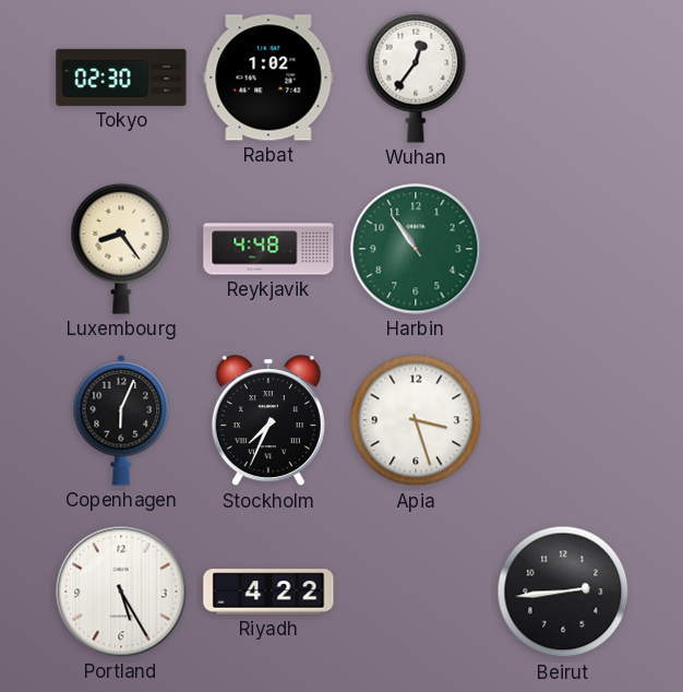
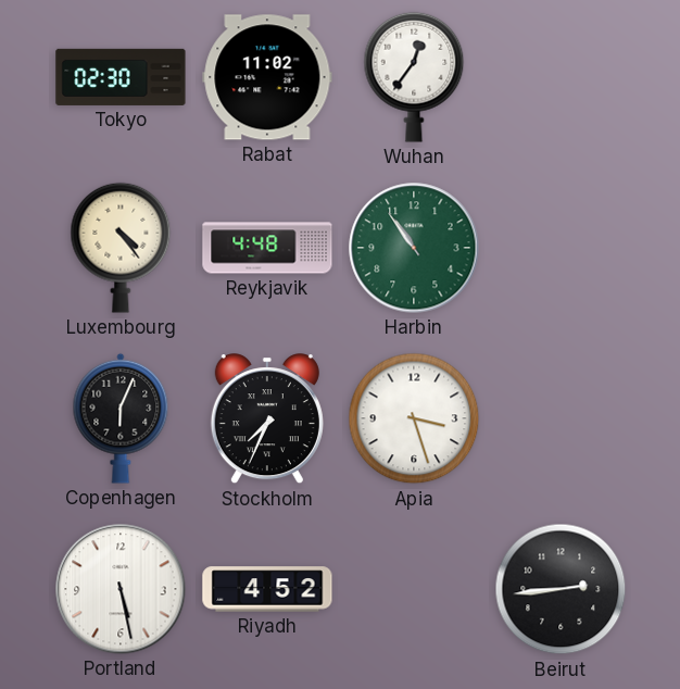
Rabat: 1:02 -> 11:02 (267, 77)
Luxembourg: 8:24 -> 4:24 (121, 248)
Portland: 5:25 -> 5:28 (121, 589)
Riyadh: 4:22 -> 4:52 (267, 589)
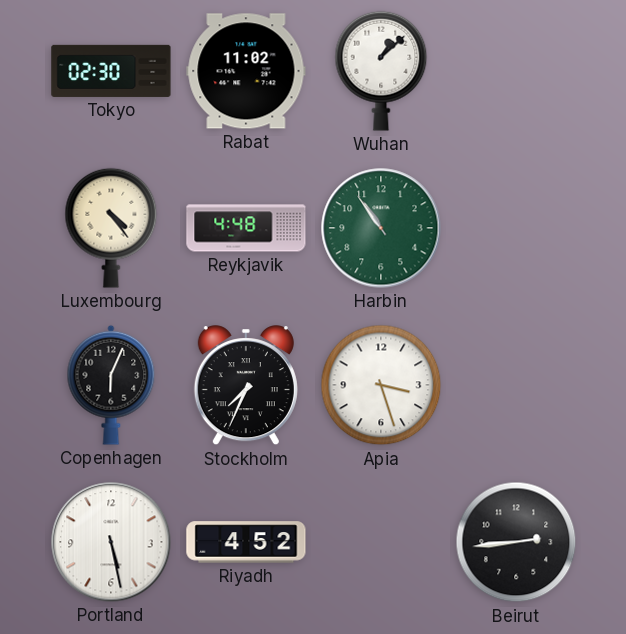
Wuhan: 12:36 -> 1:08 (381, 71)
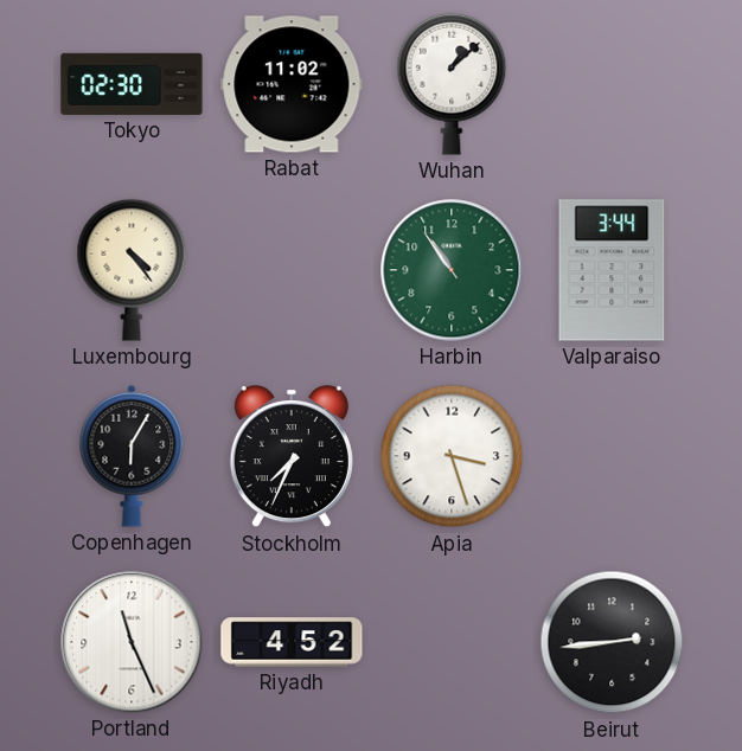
Reykjavik: 4:48 -> none (246, 228)
Valparaiso: none -> 3:44 (612, 270)
Copenhagen: 6:04 -> 6:05 (132, 456)
Portland: 5:28 -> 11:26 (132, 642)
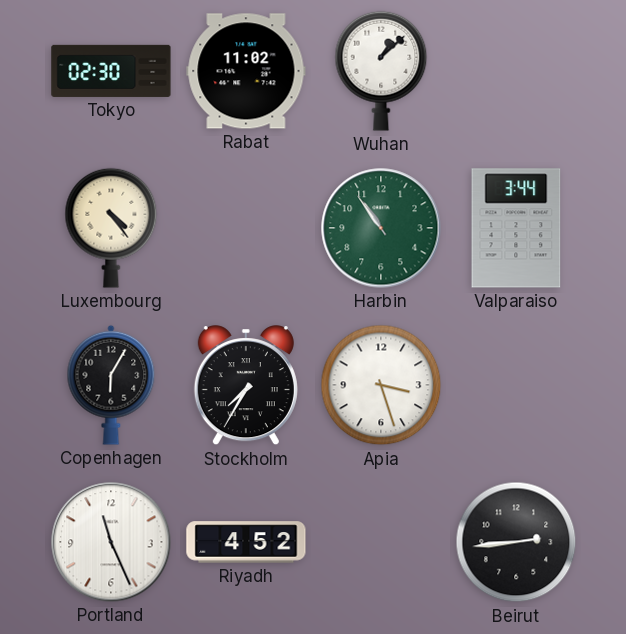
Stockholm: 7:34 -> 7:35 (246, 386)
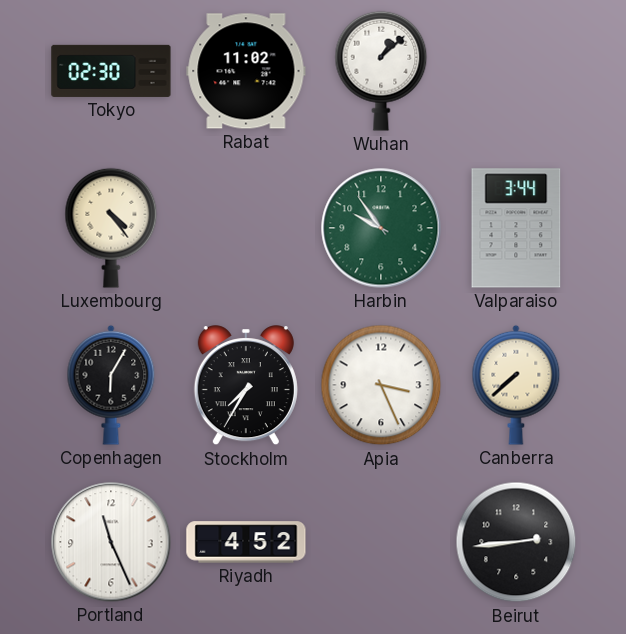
Harbin: 10:54 -> 9:54 (381, 228)
Apia: 3:27 -> 3:26 (381, 385)
Canberra: none -> 7:38 (516, 385)
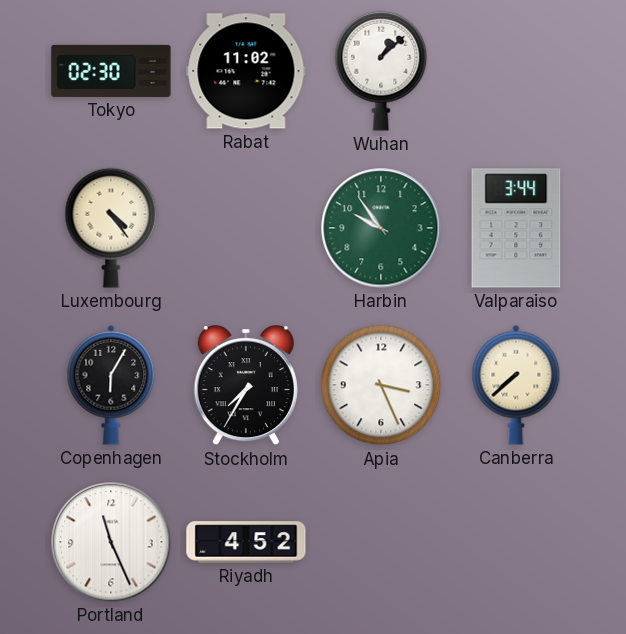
Beirut: 2:44 -> none (516, 542)
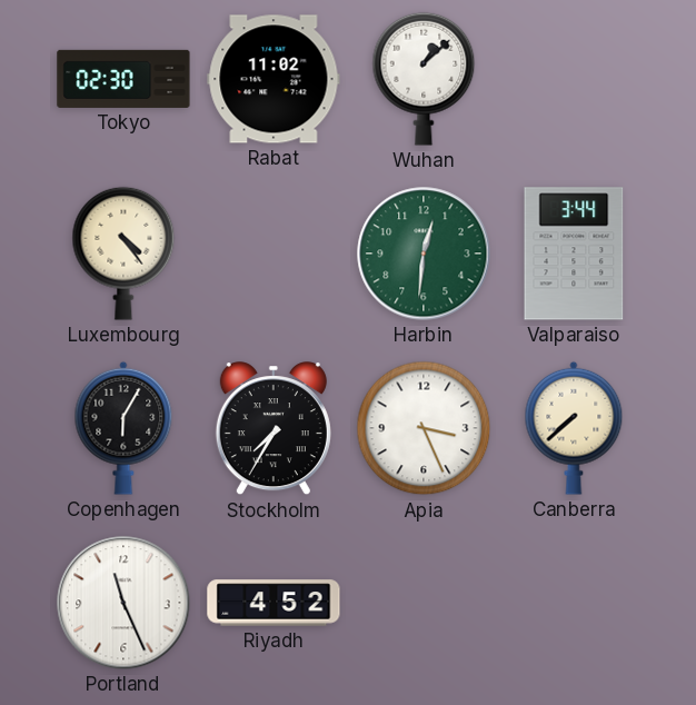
Harbin: 9:54 -> 12:31 (424, 254)
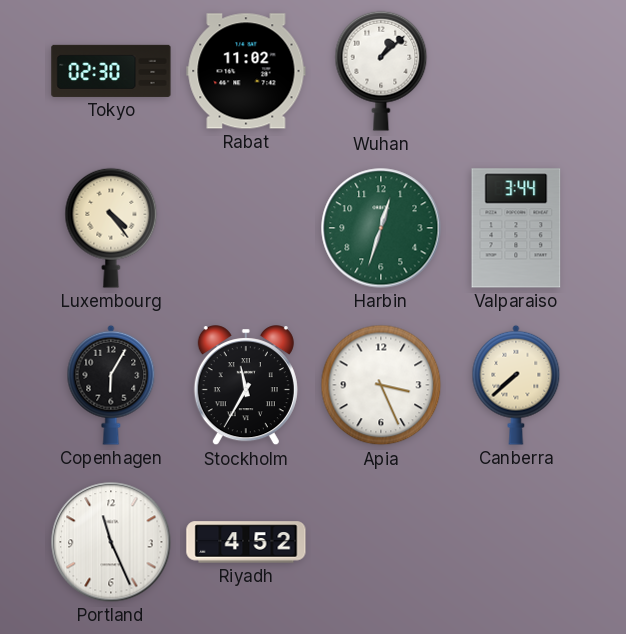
Harbin: 12:31 -> 12:33 (381, 228)
Stockholm: 7:35 -> 11:35 (246, 386)
